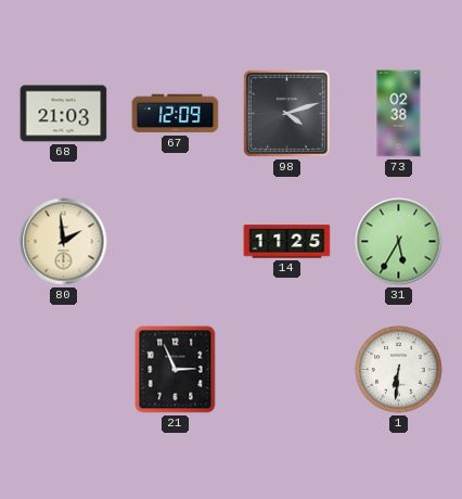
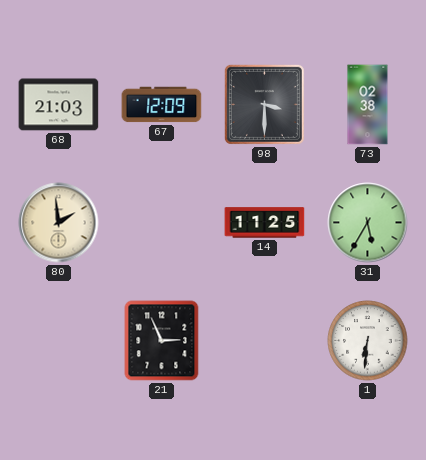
98: 4:12 -> 3:30 (264, 104)
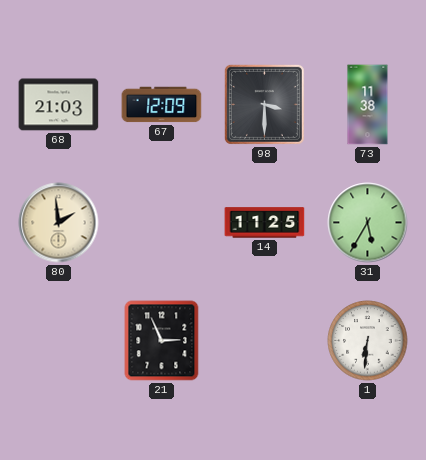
73: 02:38 -> 11:38 (368, 105)
